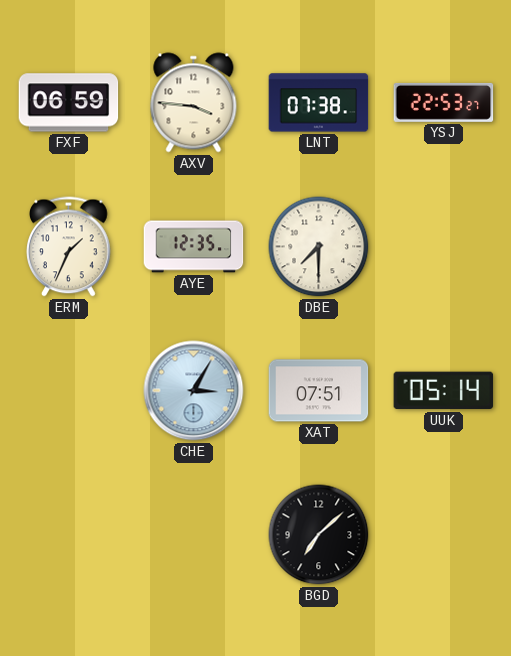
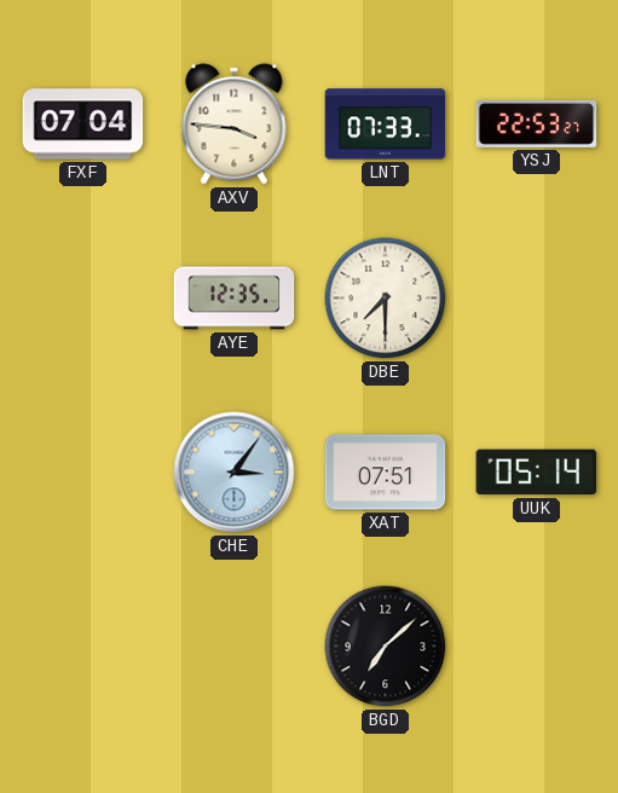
FXF: 06:59 -> 07:04 (83, 125)
LNT: 07:38 -> 07:33 (386, 125)
ERM: 1:34 -> none (69, 247)
CHE: 3:05 -> 3:06 (235, 473)
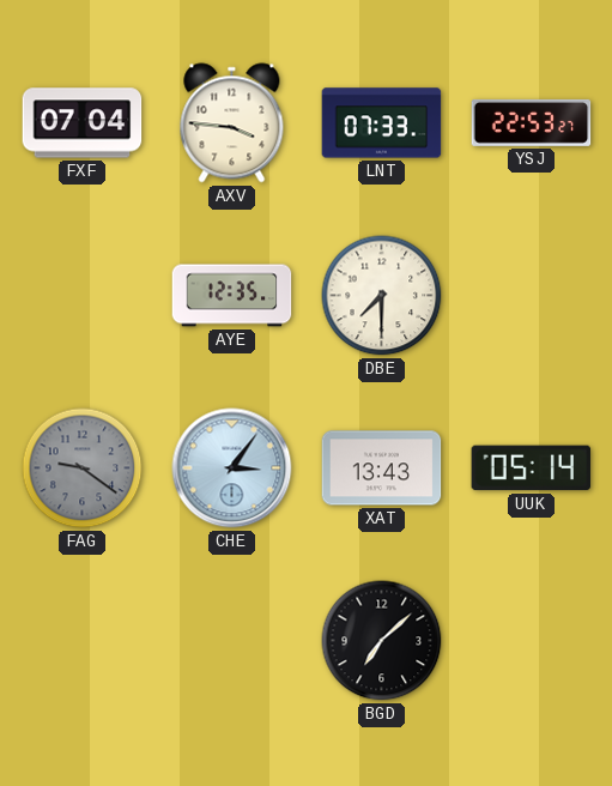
FAG: none -> 9:21 (83, 468)
XAT: 07:51 -> 13:43 (382, 468)
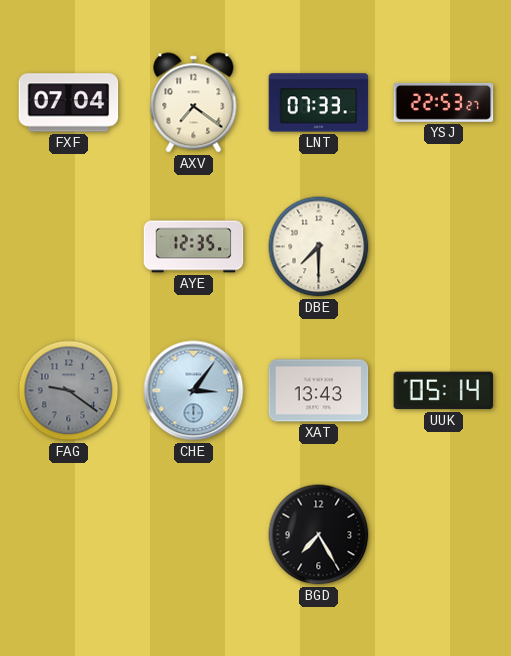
AXV: 3:46 -> 7:21 (194, 103)
BGD: 7:08 -> 7:25 (319, 535)
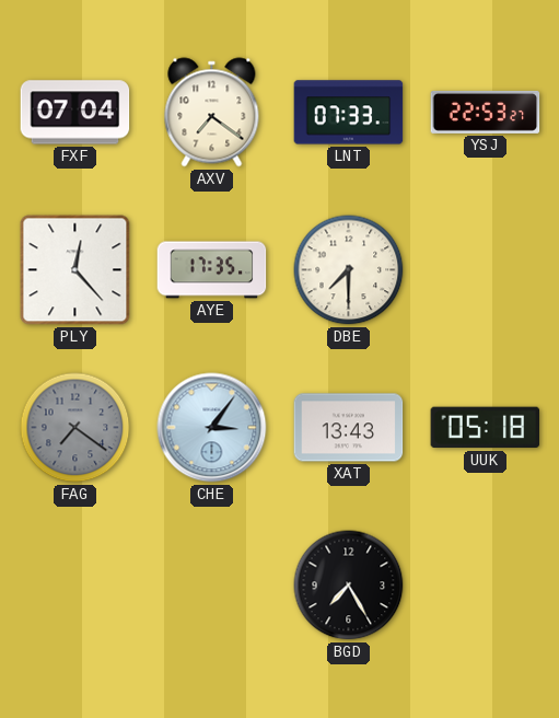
PLY: none -> 12:23 (75, 270)
AYE: 12:35 -> 17:35 (212, 270)
FAG: 9:21 -> 7:21 (75, 428)
UUK: 05:14 -> 05:18 (486, 428)
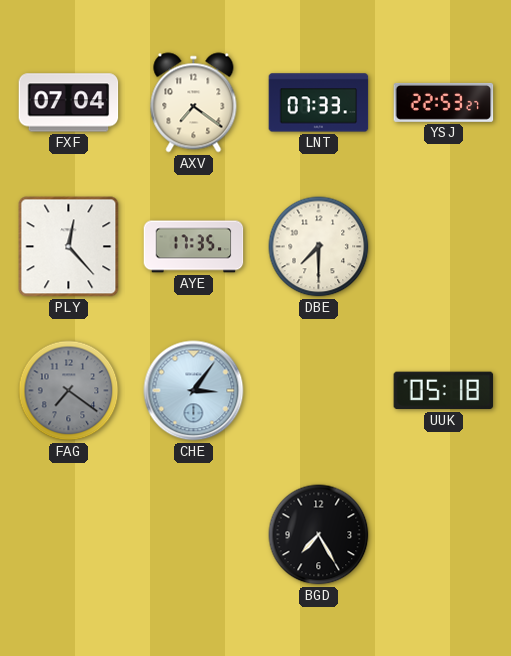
XAT: 13:43 -> none (349, 428)
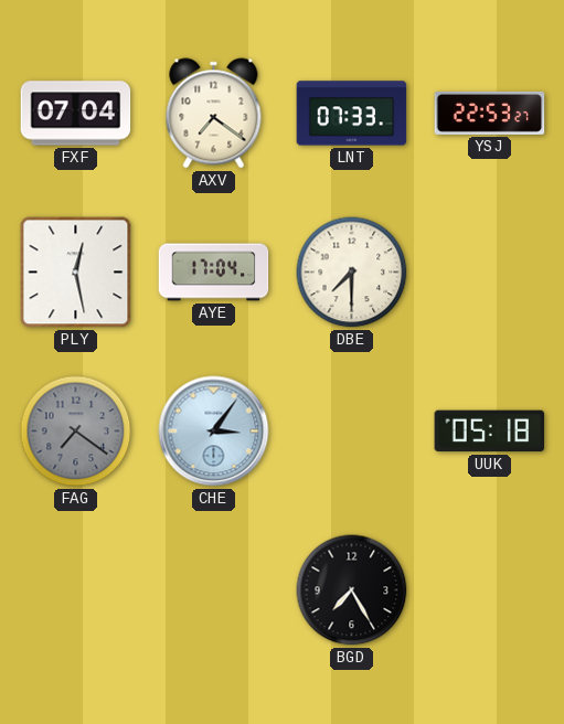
PLY: 12:23 -> 12:28 (76, 273)
AYE: 17:35 -> 17:04 (214, 273)
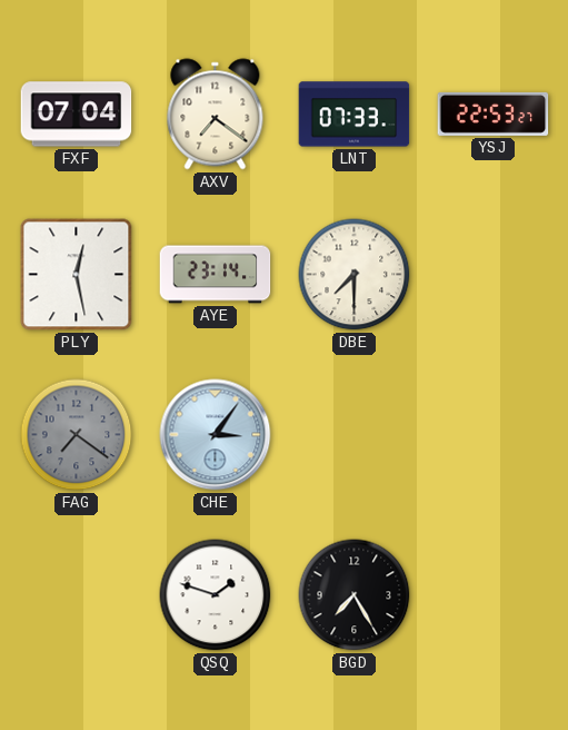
AYE: 17:04 -> 23:14 (216, 275)
UUK: 05:18 -> none (490, 432)
QSQ: none -> 1:48 (216, 595)
